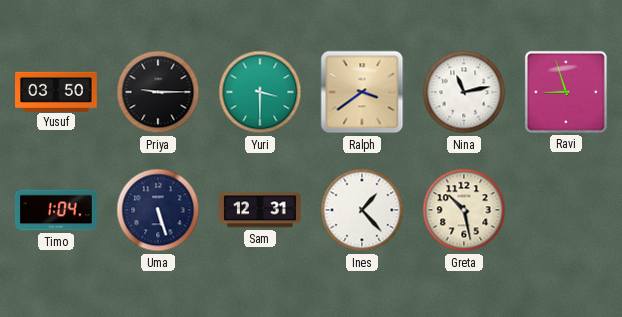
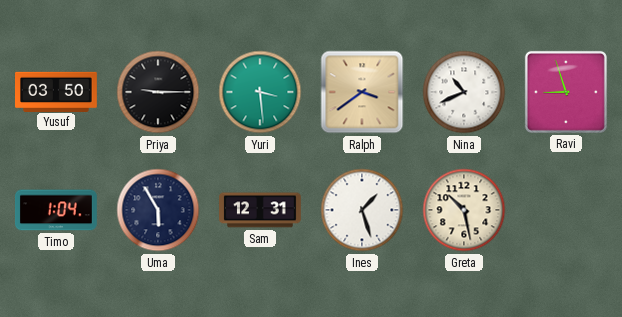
Yuri: 3:30 -> 3:29 (260, 92)
Nina: 11:13 -> 10:41 (464, 92)
Uma: 5:27 -> 5:55 (158, 210)
Ines: 1:23 -> 1:27 (362, 210)
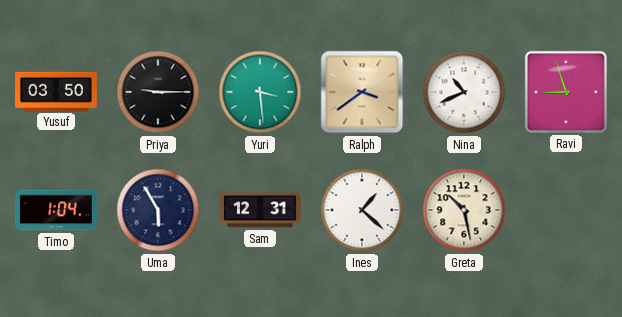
Ines: 1:27 -> 1:22 (362, 210)
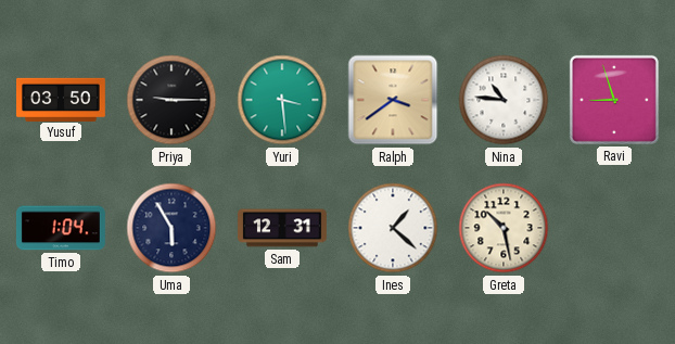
Nina: 10:41 -> 10:46 (504, 100)
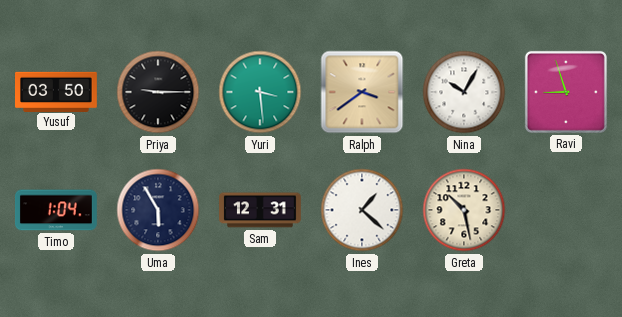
Nina: 10:46 -> 10:05 (464, 92)
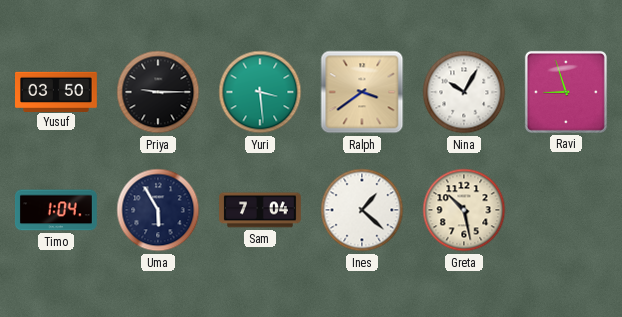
Sam: 12:31 -> 7:04 (261, 210)
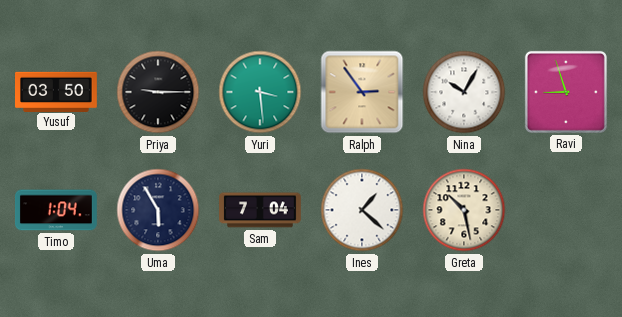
Ralph: 3:39 -> 2:54 (362, 92)
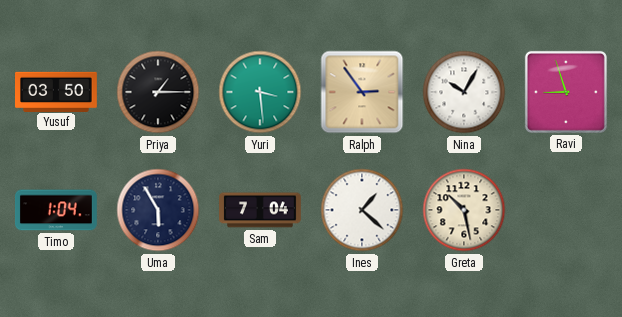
Priya: 9:15 -> 1:15 (158, 92)
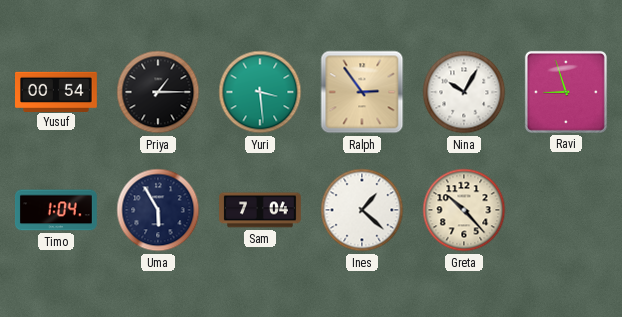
Yusuf: 03:50 -> 00:54 (57, 91)
Greta: 10:28 -> 10:23 (464, 210)
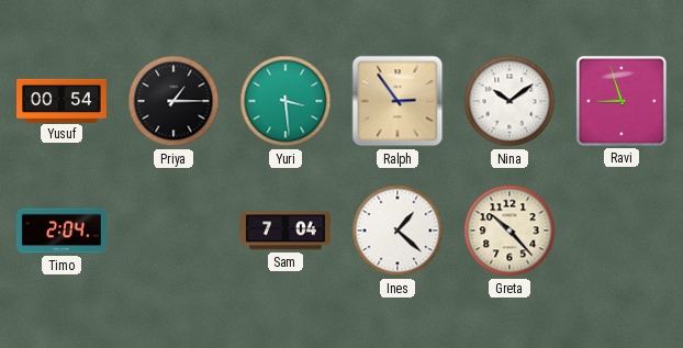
Nina: 10:05 -> 10:09 (510, 101)
Timo: 1:04 -> 2:04 (63, 231)
Uma: 5:55 -> none (158, 210)
